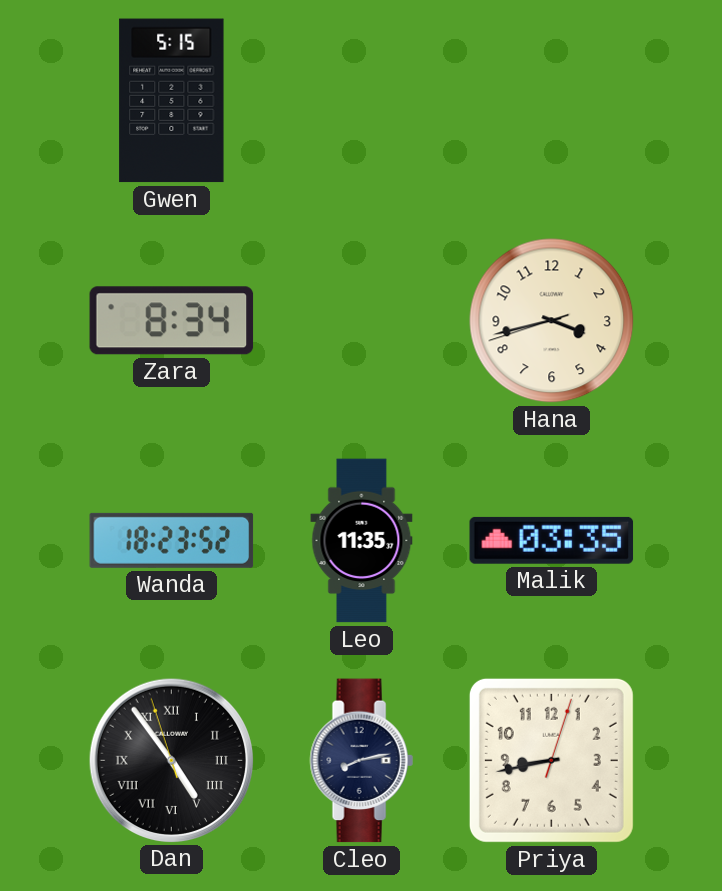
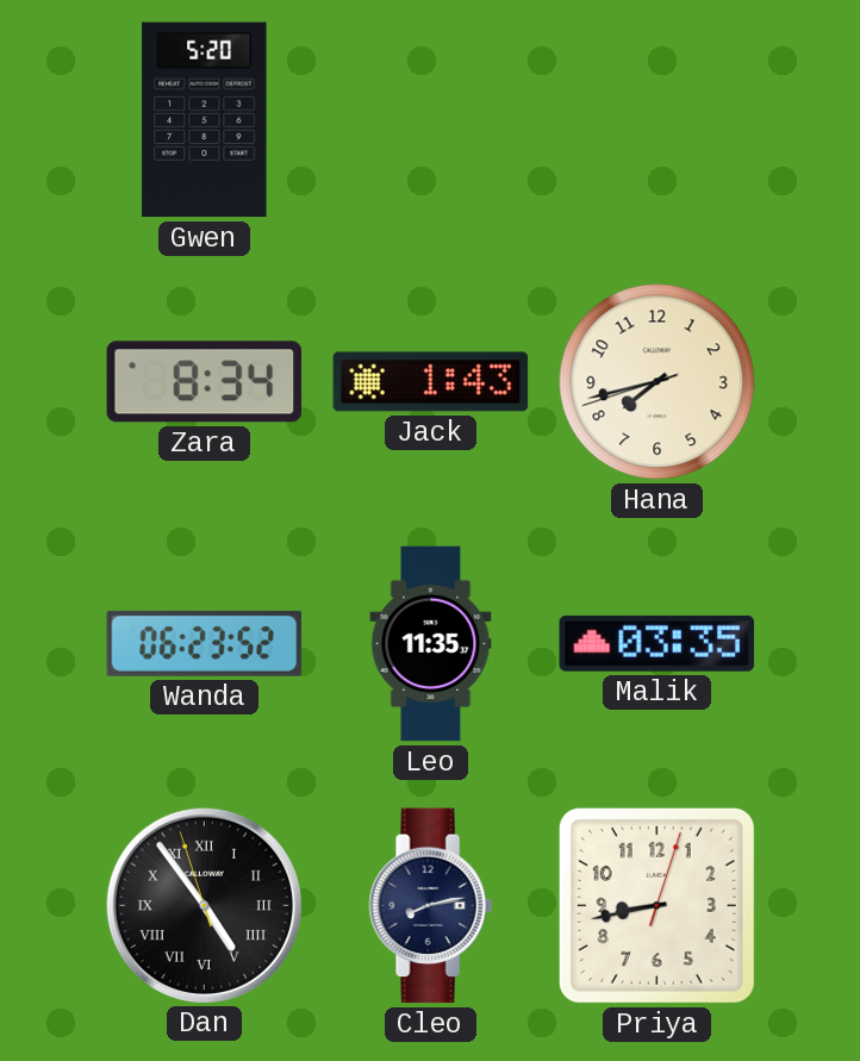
Gwen: 5:15 -> 5:20 (205, 120)
Jack: none -> 1:43 (431, 382)
Hana: 3:42 -> 7:42 (658, 382)
Wanda: 18:23 -> 06:23 (205, 643)
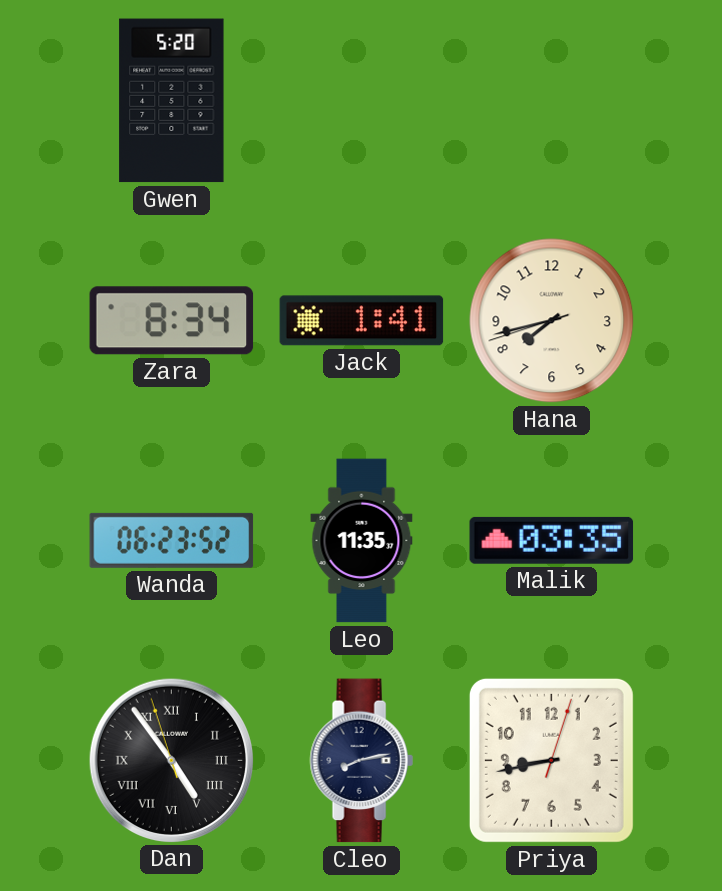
Jack: 1:43 -> 1:41 (362, 321)
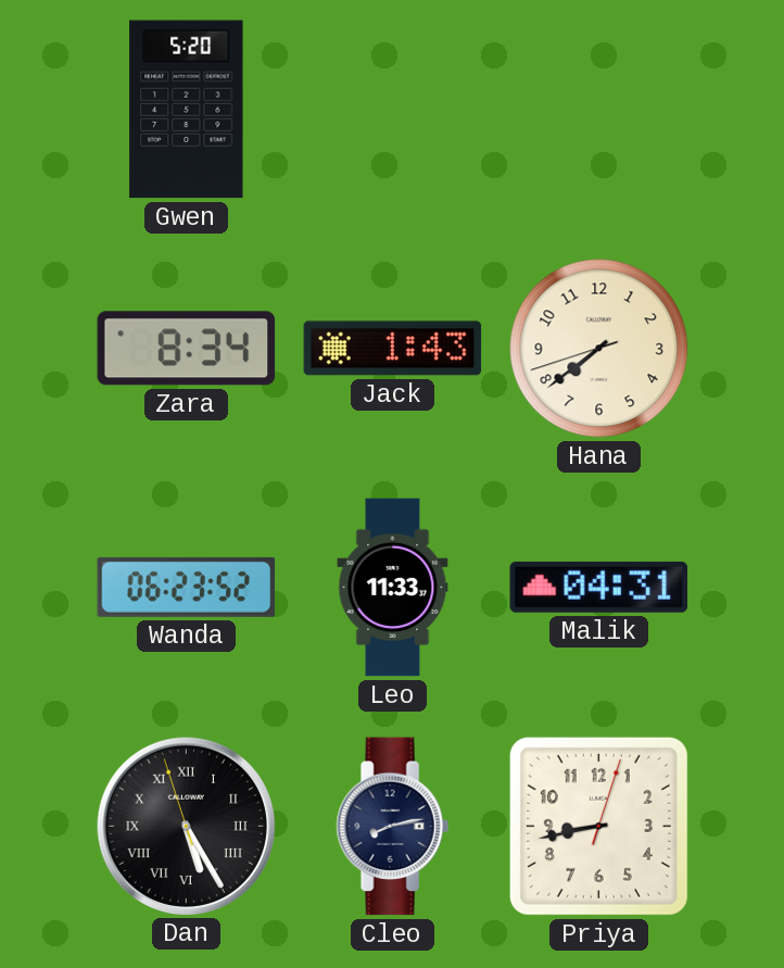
Jack: 1:41 -> 1:43 (393, 349)
Hana: 7:42 -> 7:38 (599, 349)
Leo: 11:35 -> 11:33 (393, 588)
Malik: 03:35 -> 04:31 (599, 587)
Dan: 4:53 -> 5:24 (186, 826)
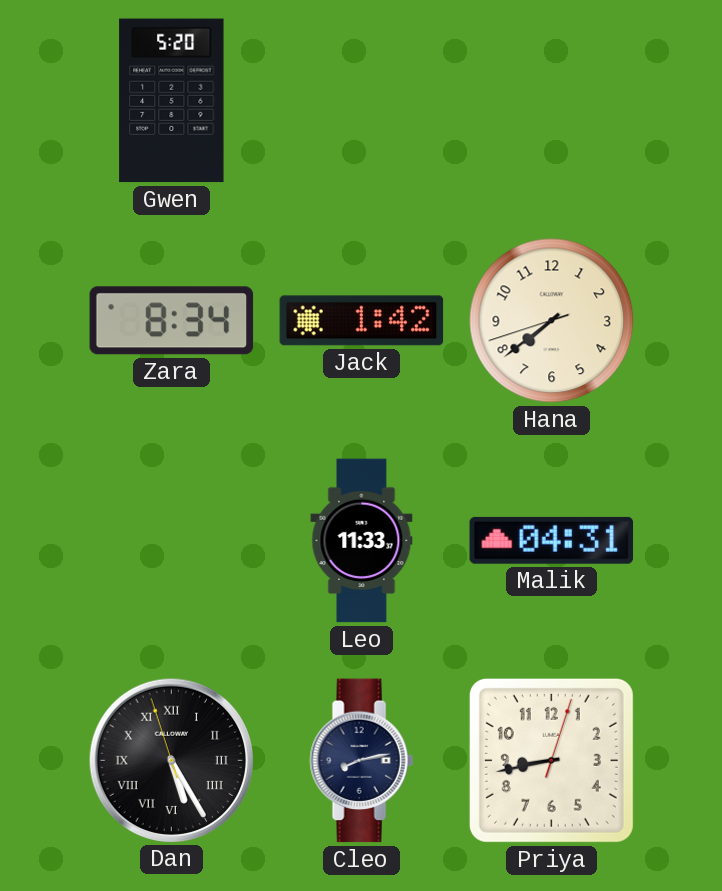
Jack: 1:43 -> 1:42 (362, 321)
Wanda: 06:23 -> none (187, 587)
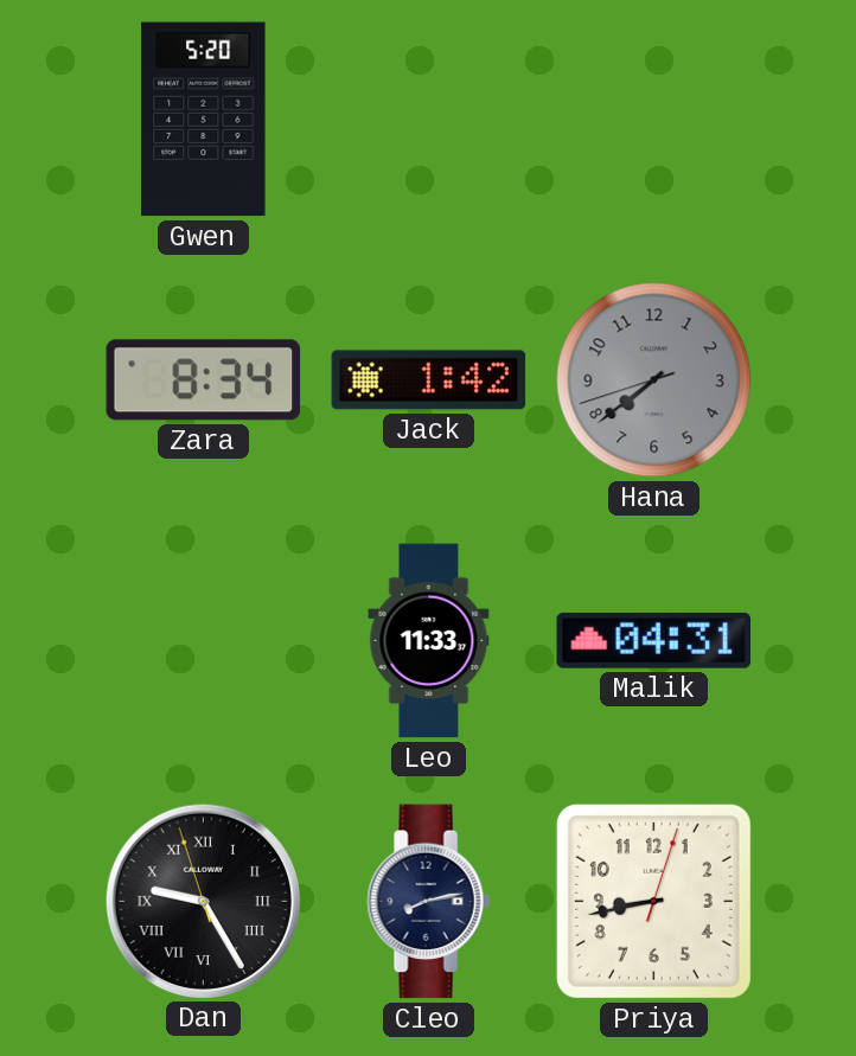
Hana dial: cream -> grey (654, 380)
Dan: 5:24 -> 9:24 (203, 901)
